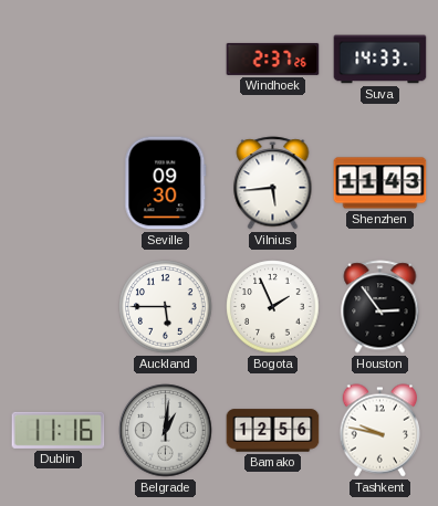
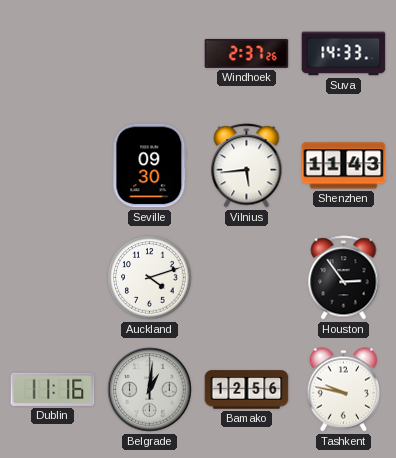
Auckland: 5:45 -> 4:12 (150, 278)
Bogota: 1:56 -> none (273, 307)
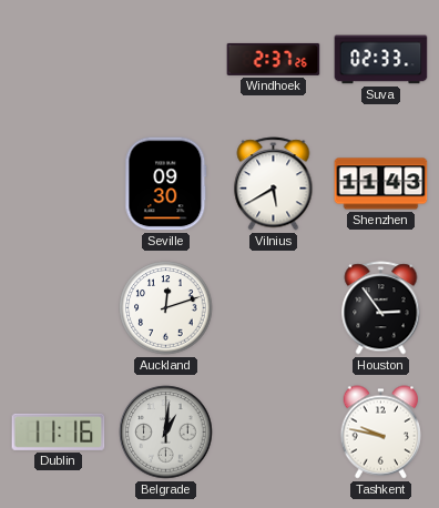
Suva: 14:33 -> 02:33 (381, 60)
Vilnius: 5:44 -> 5:40 (274, 184)
Auckland: 4:12 -> 12:12 (166, 308)
Bamako: 12:56 -> none (247, 390)
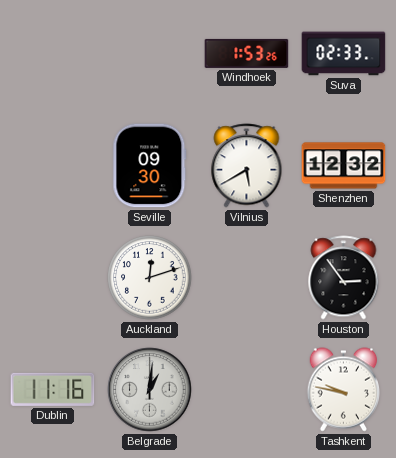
Windhoek: 2:37 -> 1:53 (247, 53)
Shenzhen: 11:43 -> 12:32 (344, 166)
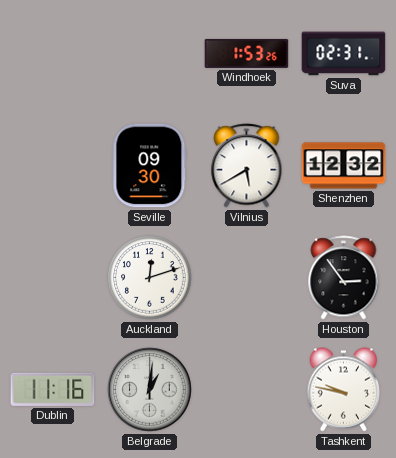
Suva: 02:33 -> 02:31 (344, 54)
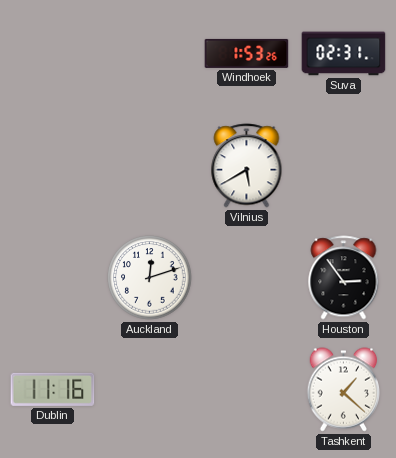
Seville: 09:30 -> none (150, 166)
Shenzhen: 12:32 -> none (344, 166)
Belgrade: 1:01 -> none (150, 390)
Tashkent: 9:47 -> 1:22 (343, 390)
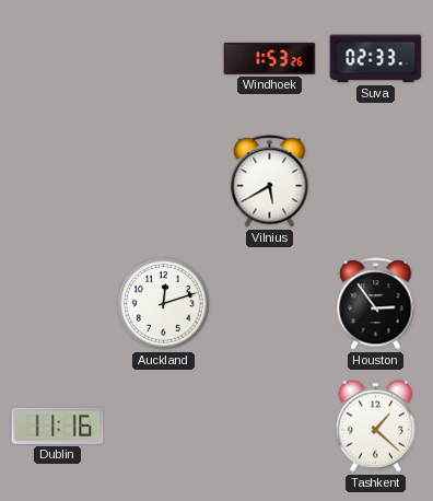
Suva: 02:31 -> 02:33 (376, 59)
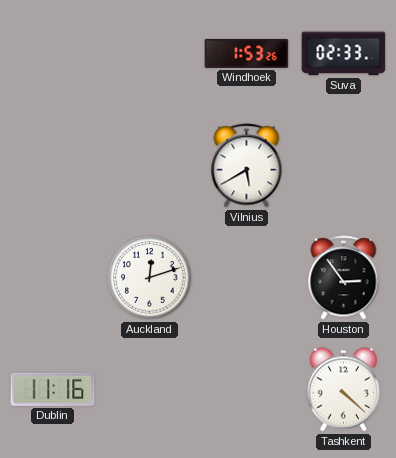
Tashkent: 1:22 -> 4:22 (343, 390)
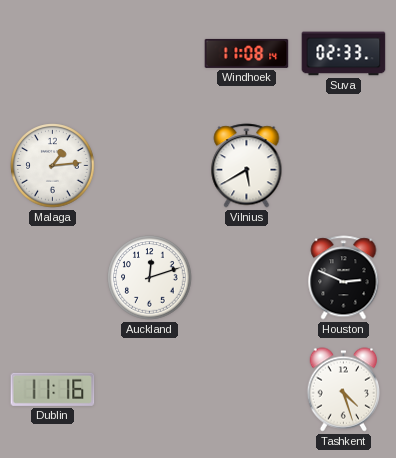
Windhoek: 1:53 -> 11:08 (247, 53)
Malaga: none -> 1:14 (53, 166)
Houston: 2:54 -> 2:49 (344, 278)
Tashkent: 4:22 -> 4:27 (343, 390)
